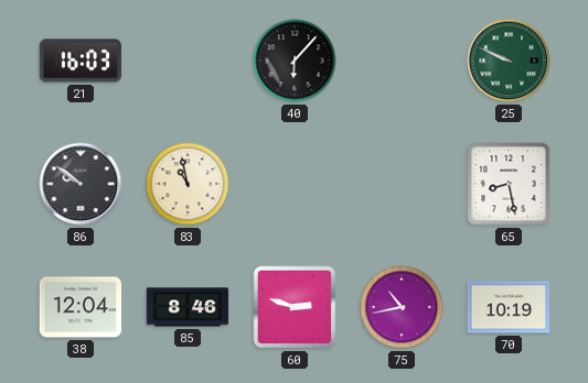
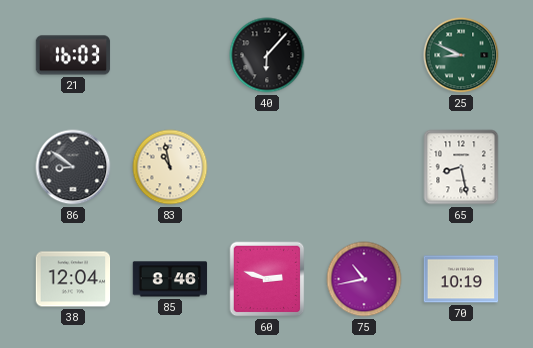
25: 9:49 -> 8:49 (461, 55)
86: 9:51 -> 8:51 (73, 167)
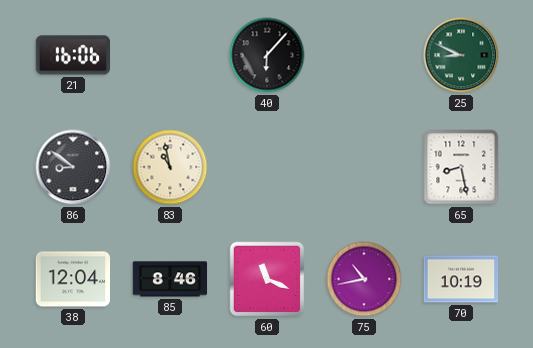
21: 16:03 -> 16:06 (73, 55)
60: 2:48 -> 11:19 (267, 279)
